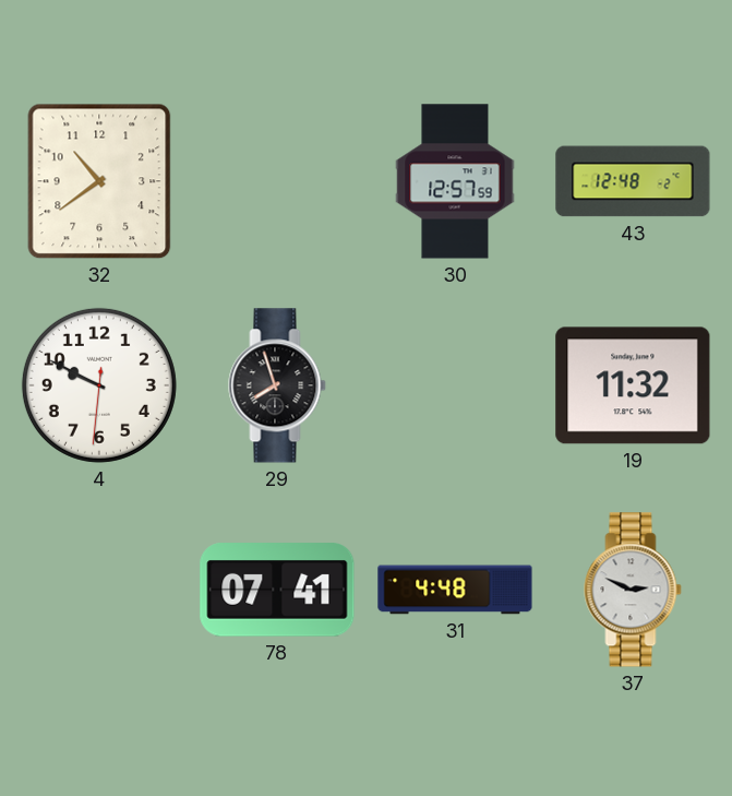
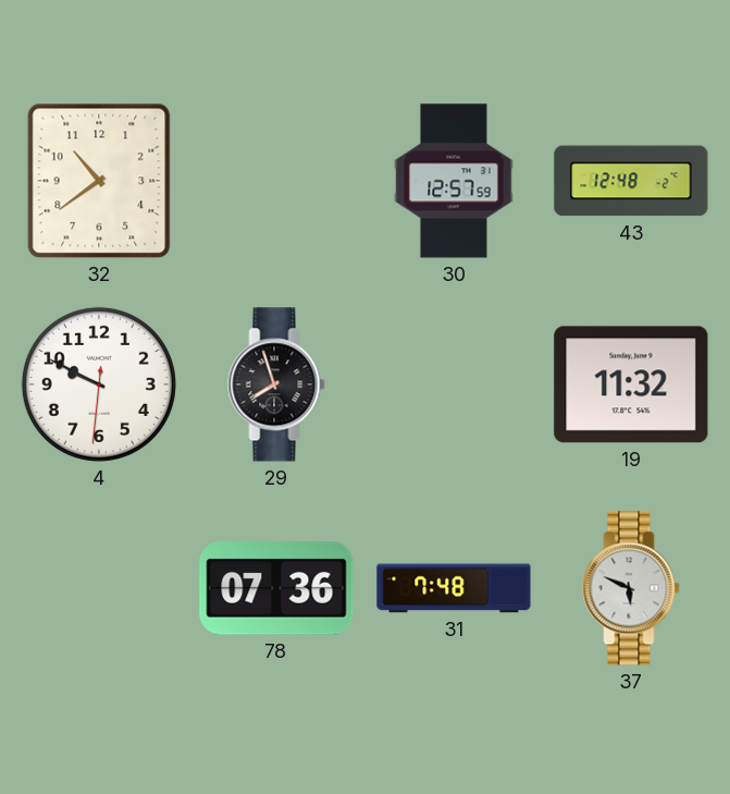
78: 07:41 -> 07:36 (276, 588)
31: 4:48 -> 7:48 (454, 588)
37: 2:49 -> 5:49 (631, 588)
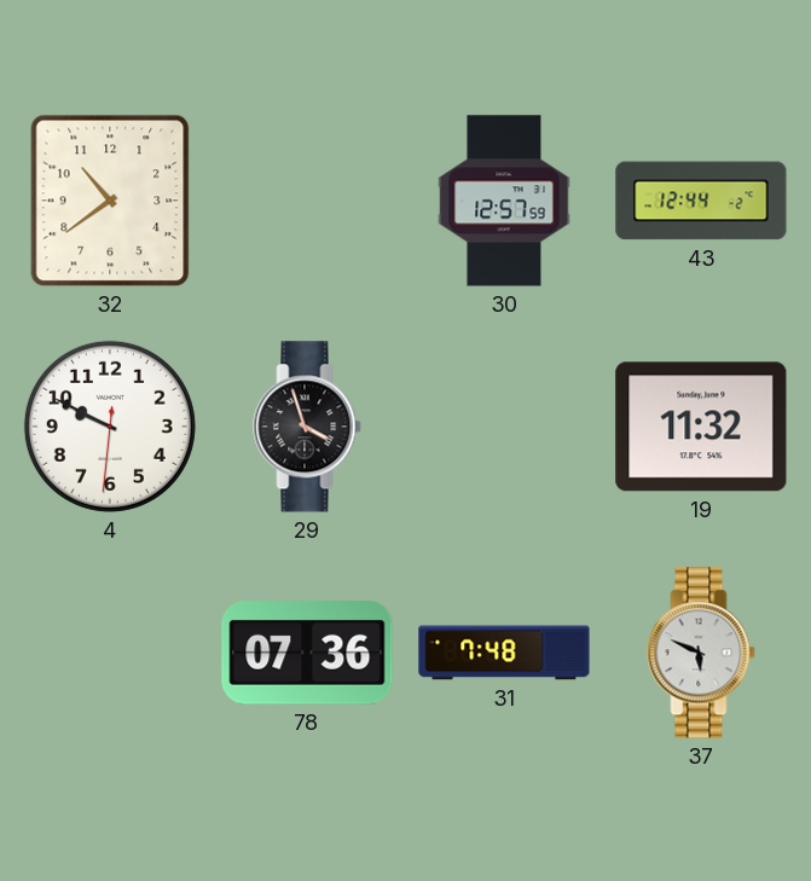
43: 12:48 -> 12:44 (701, 201)
29: 7:57 -> 3:57 (307, 427)
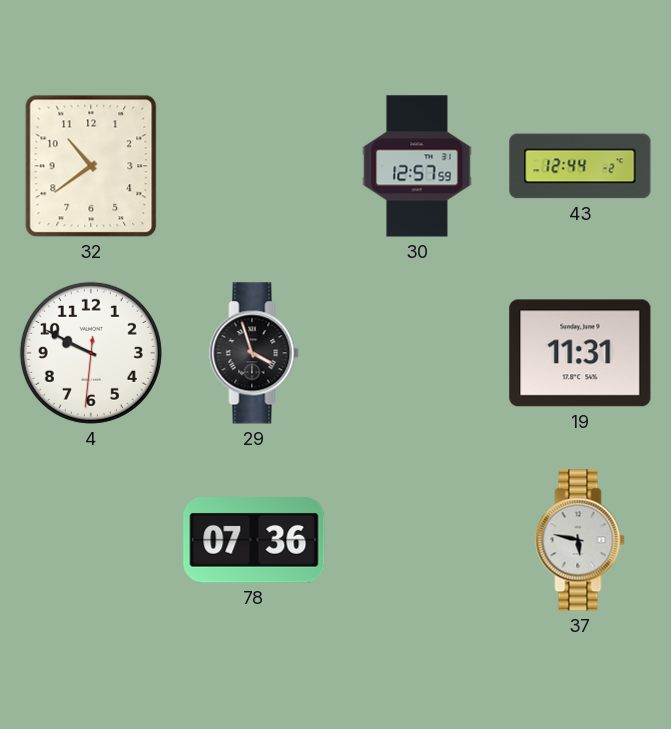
19: 11:32 -> 11:31 (580, 353)
31: 7:48 -> none (504, 653)
37: 5:49 -> 5:47 (580, 540)
